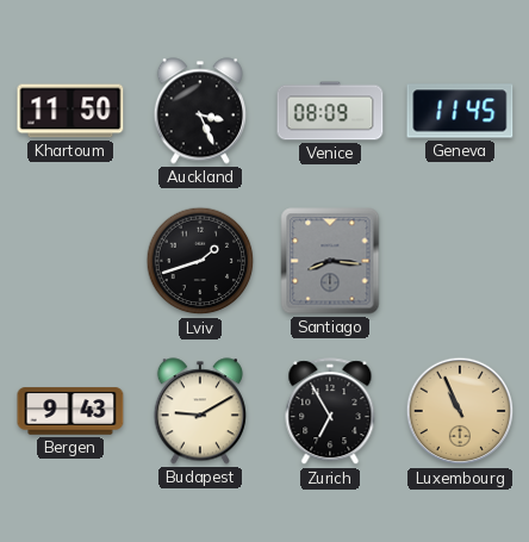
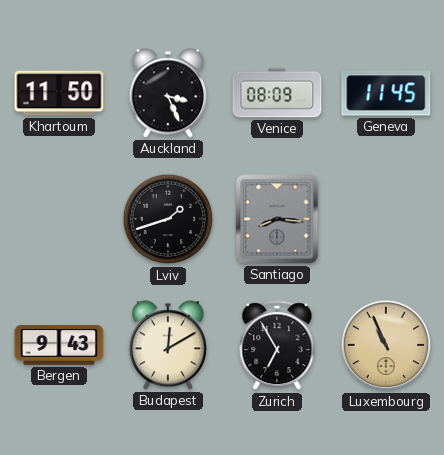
Budapest: 9:10 -> 12:10 (168, 345)
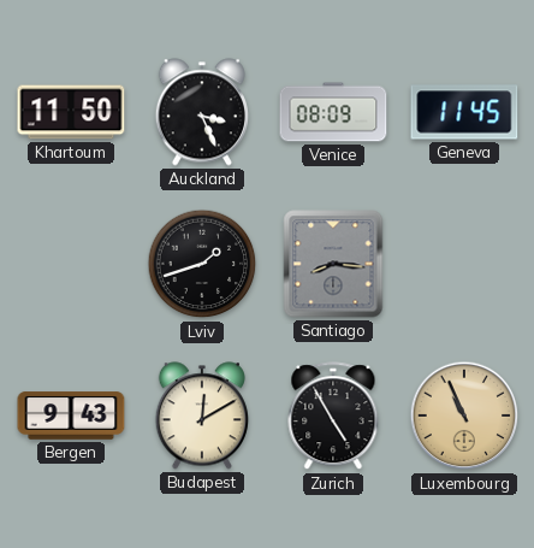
Zurich: 6:55 -> 4:55 (333, 417)
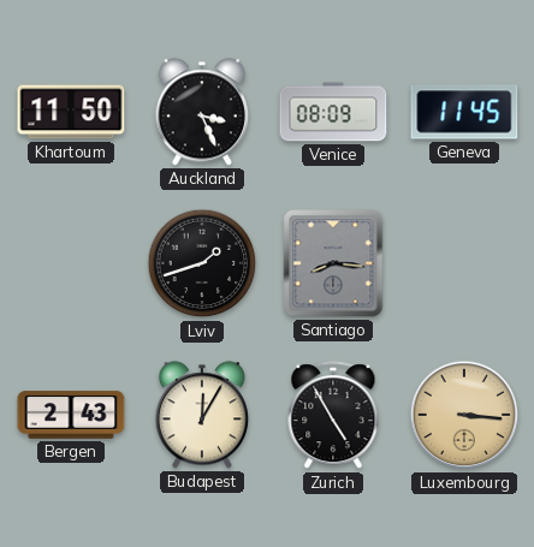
Bergen: 9:43 -> 2:43 (71, 415)
Budapest: 12:10 -> 12:05 (202, 415)
Luxembourg: 10:56 -> 3:16 (464, 415)
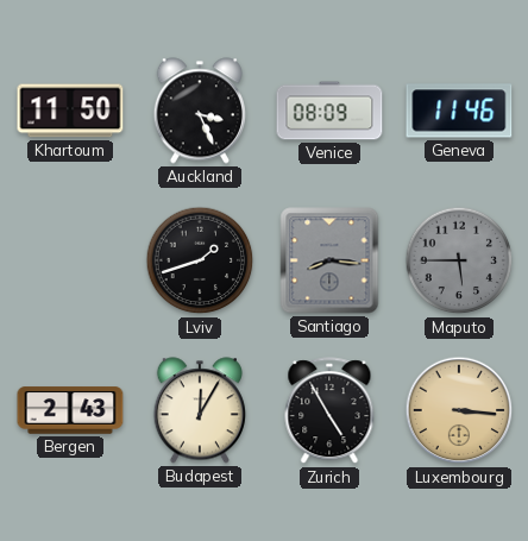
Geneva: 11:45 -> 11:46 (459, 111)
Maputo: none -> 5:45 (459, 260)
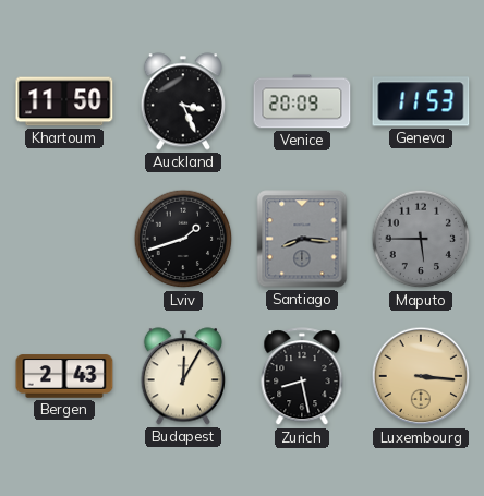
Venice: 08:09 -> 20:09 (302, 101)
Geneva: 11:46 -> 11:53 (421, 101)
Zurich: 4:55 -> 8:28 (302, 377)
